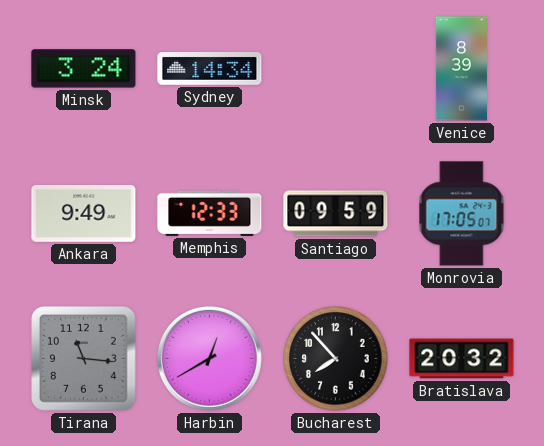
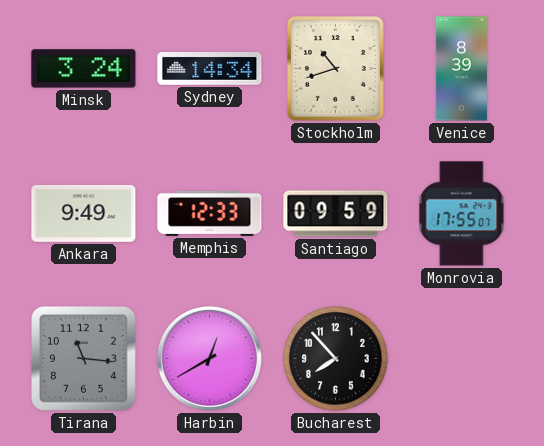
Stockholm: none -> 10:42 (335, 69)
Monrovia: 17:05 -> 17:55 (462, 214)
Bratislava: 20:32 -> none (462, 359)
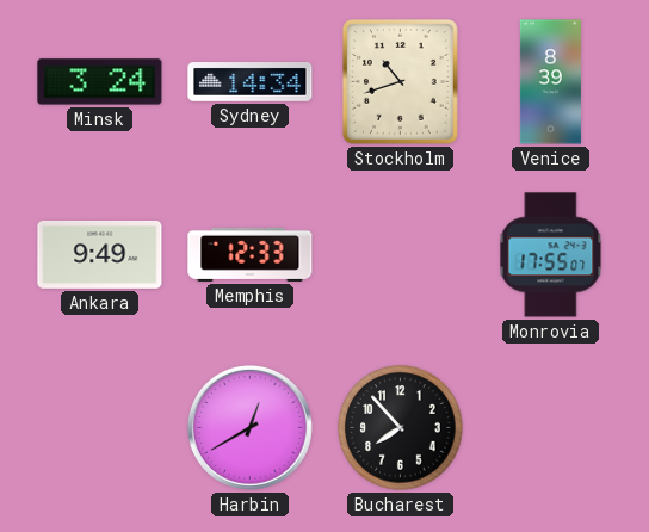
Santiago: 09:59 -> none (336, 214)
Tirana: 11:16 -> none (84, 359)
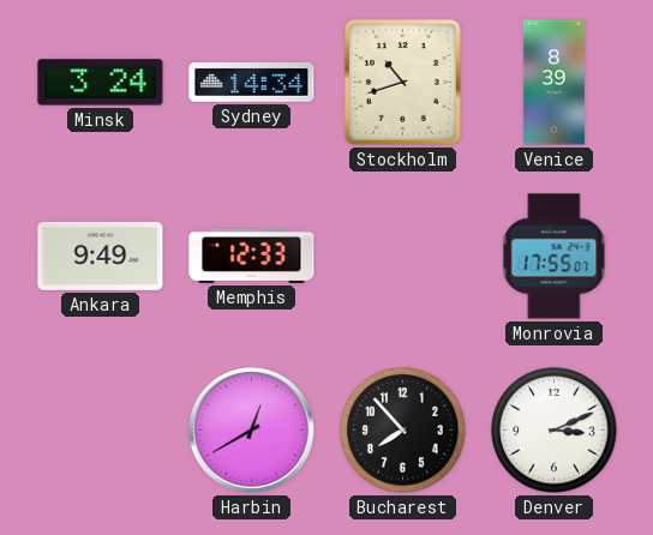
Denver: none -> 3:11 (555, 431)
